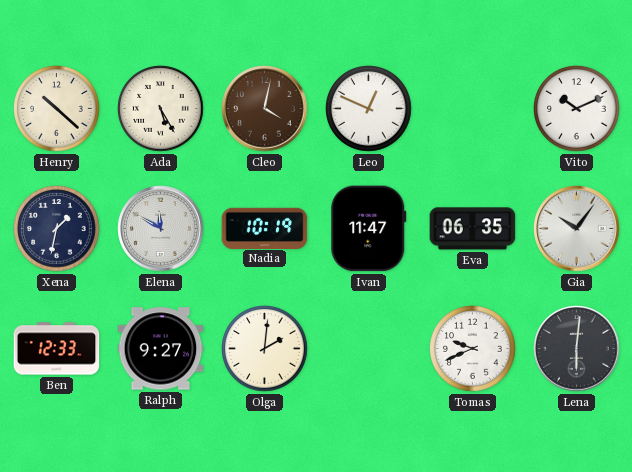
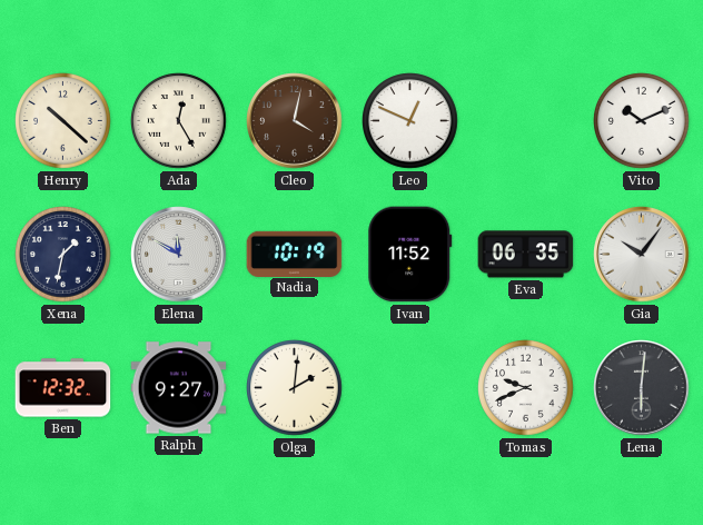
Ada: 5:25 -> 12:25 (179, 121)
Ivan: 11:47 -> 11:52 (410, 255)
Ben: 12:33 -> 12:32 (63, 388)
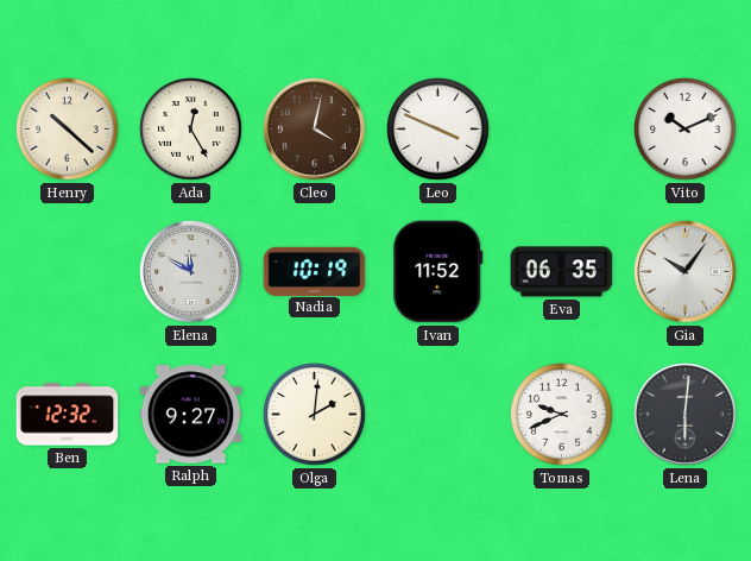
Leo: 12:49 -> 3:49 (438, 130)
Xena: 1:32 -> none (63, 255)
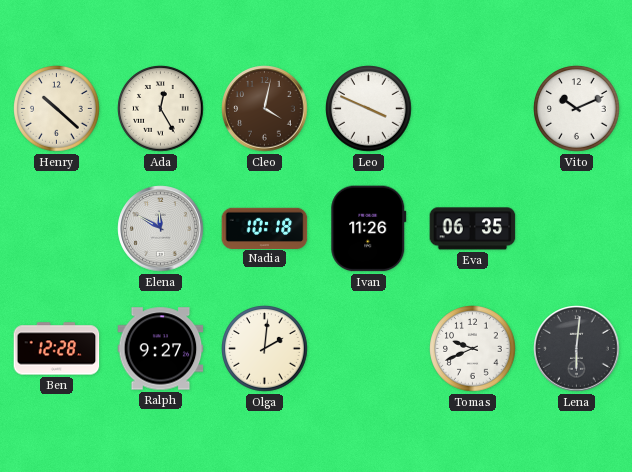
Nadia: 10:19 -> 10:18 (265, 228)
Ivan: 11:52 -> 11:26 (369, 229)
Gia: 10:06 -> none (686, 272)
Ben: 12:32 -> 12:28 (57, 349)
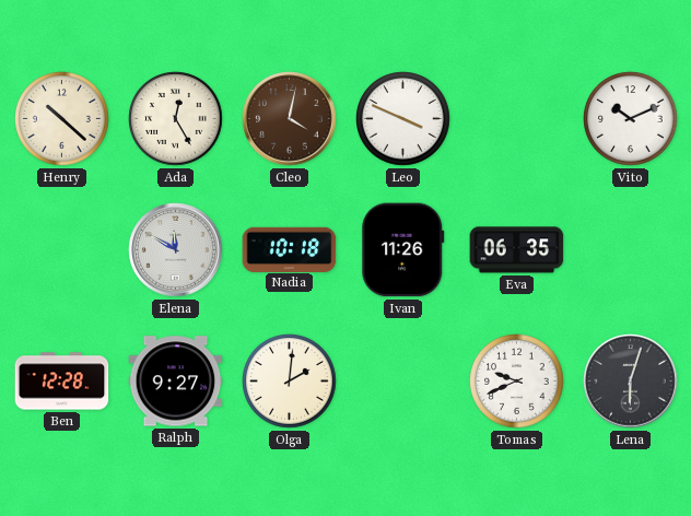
Lena: 6:01 -> 6:03 (631, 382)
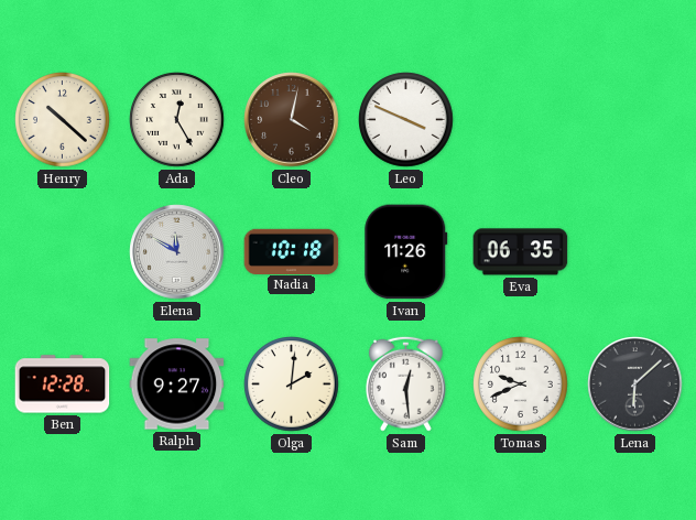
Vito: 10:11 -> none (631, 119)
Sam: none -> 12:29 (405, 383)
Lena: 6:03 -> 6:08 (635, 384)
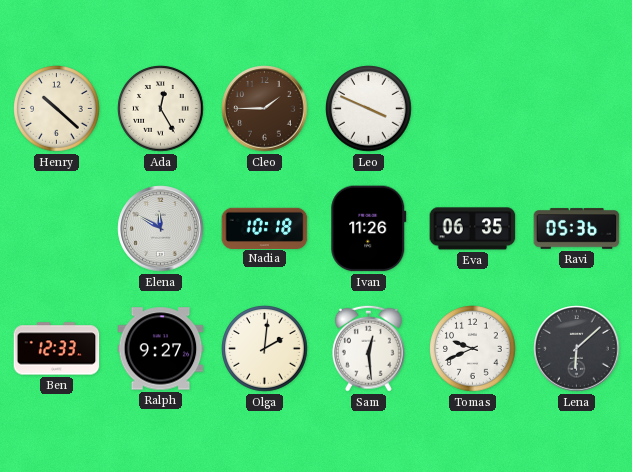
Cleo: 4:02 -> 1:45 (265, 109)
Ravi: none -> 05:36 (577, 229)
Ben: 12:28 -> 12:33 (57, 349)
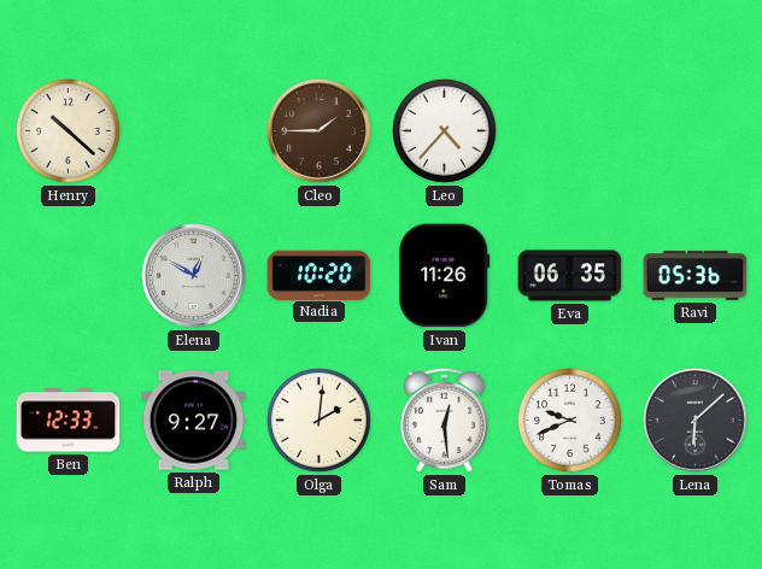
Ada: 12:25 -> none (161, 109)
Leo: 3:49 -> 4:37 (445, 131)
Elena: 11:50 -> 12:50 (194, 276)
Nadia: 10:18 -> 10:20 (320, 275)
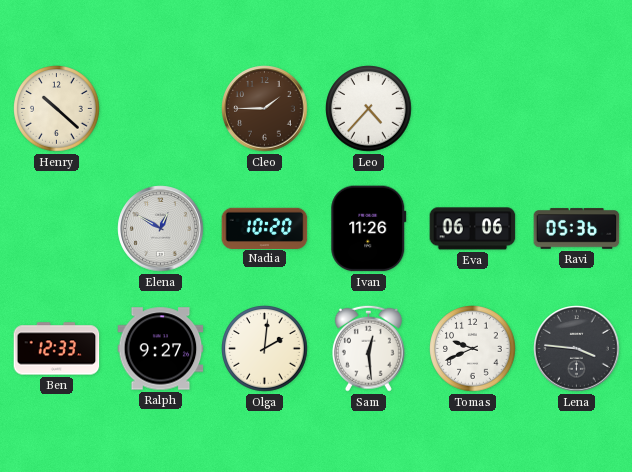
Eva: 06:35 -> 06:06 (473, 229)
Lena: 6:08 -> 3:46 (577, 349)
